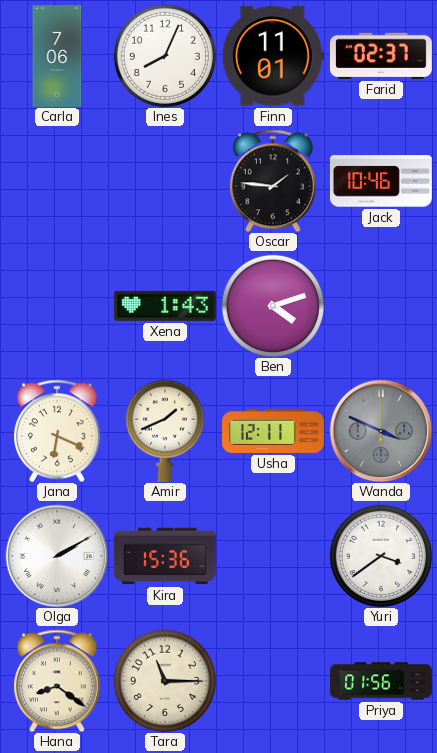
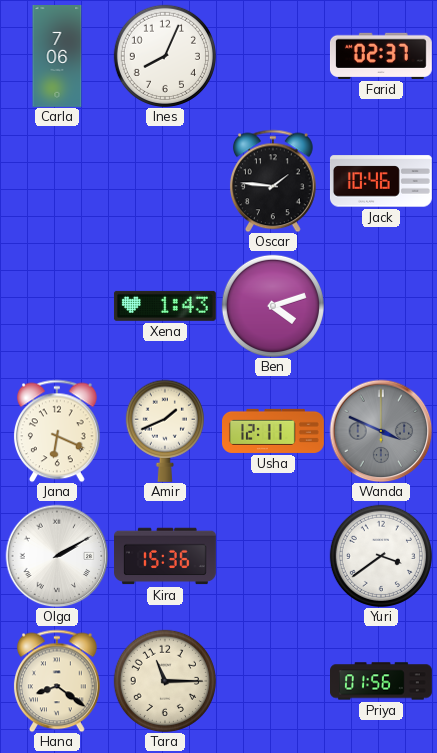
Finn: 11:01 -> none (273, 56)
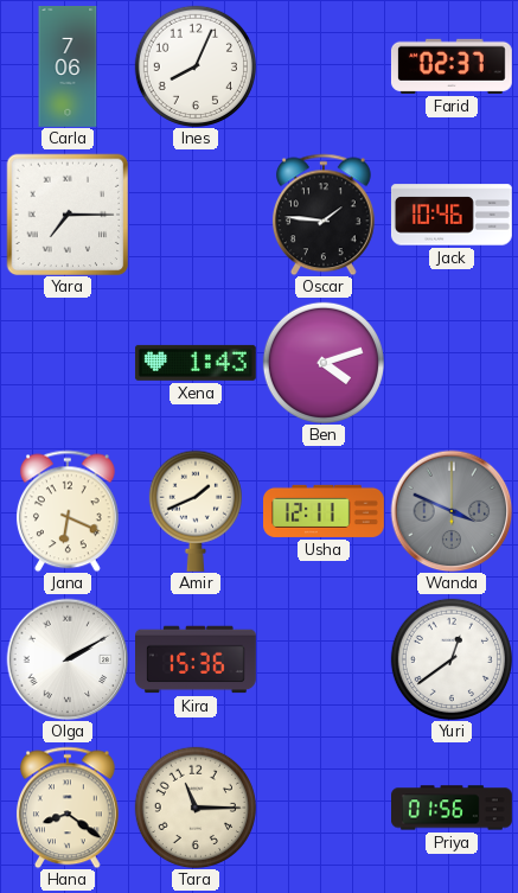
Yara: none -> 7:15 (68, 215)
Yuri: 3:39 -> 12:39 (452, 659)
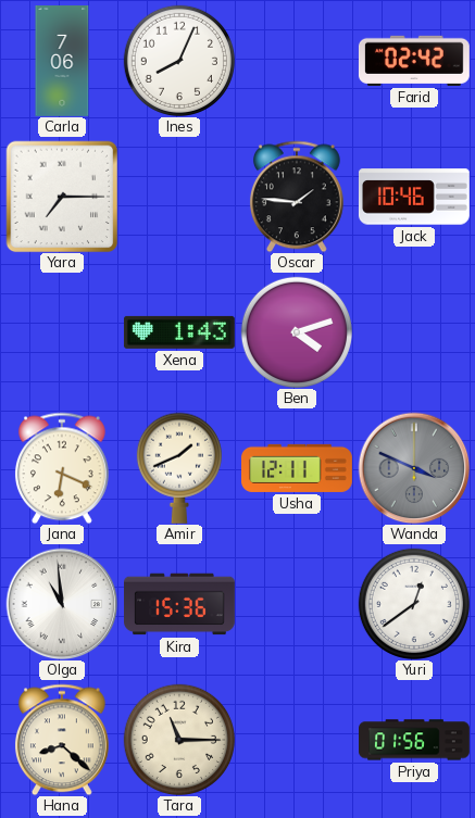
Farid: 02:37 -> 02:42 (414, 61)
Olga: 2:10 -> 10:59 (62, 604)
Hana: 8:21 -> 8:22 (62, 740)
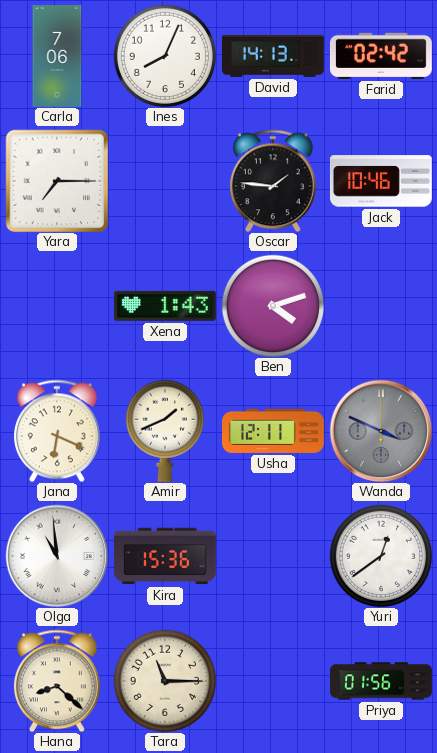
David: none -> 14:13 (273, 56)
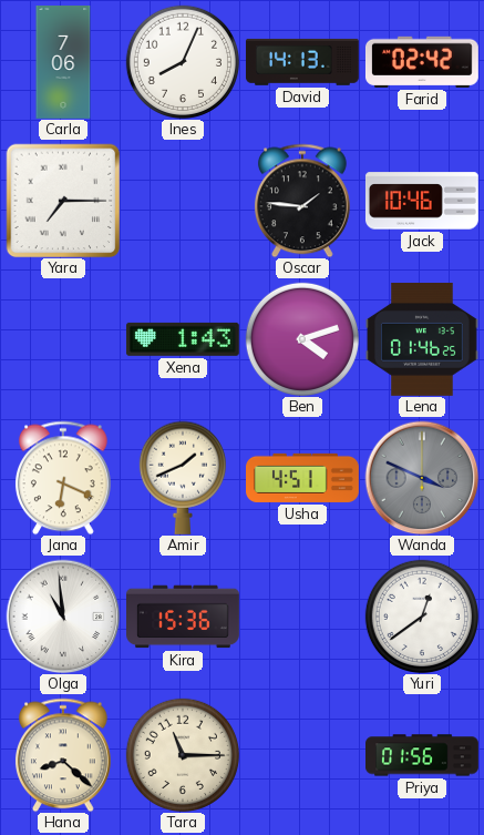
Lena: none -> 01:46 (423, 340)
Usha: 12:11 -> 4:51 (303, 478)
